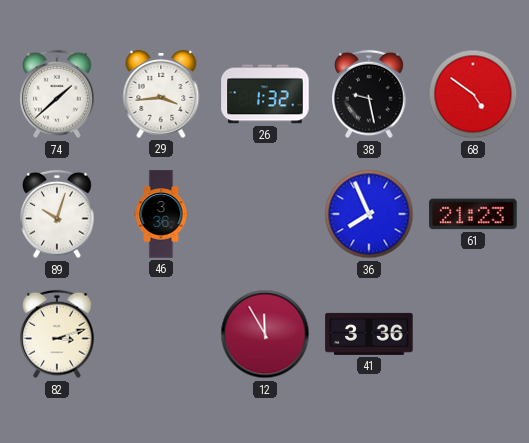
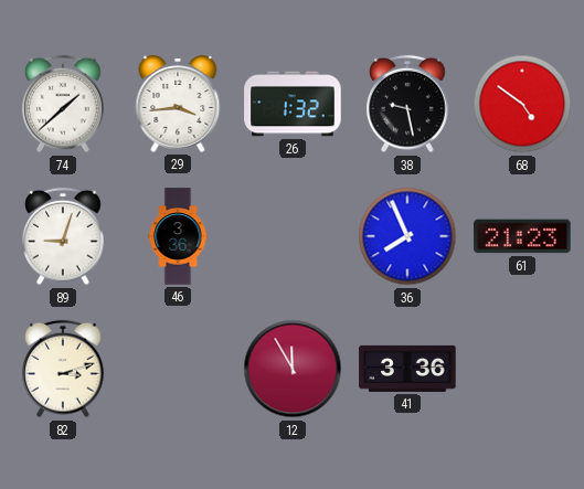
89: 10:03 -> 9:03 (63, 236)
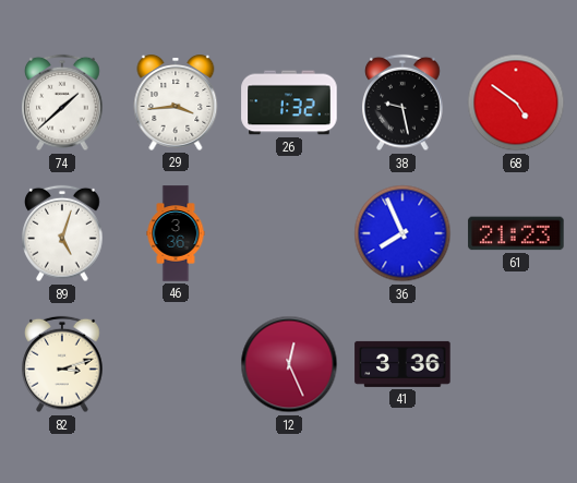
89: 9:03 -> 5:03 (62, 233)
12: 11:55 -> 12:26 (289, 364)
